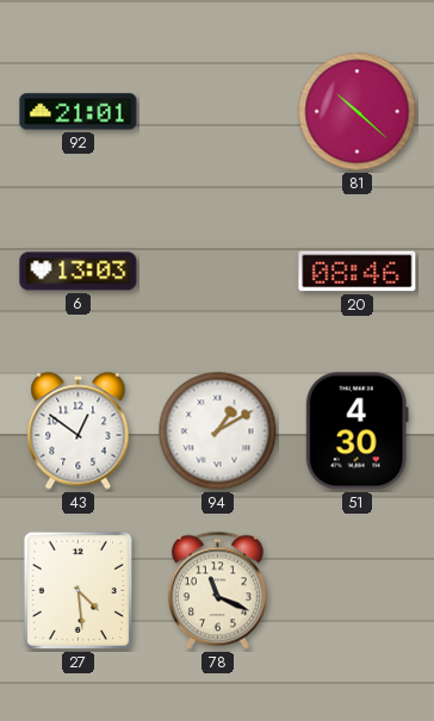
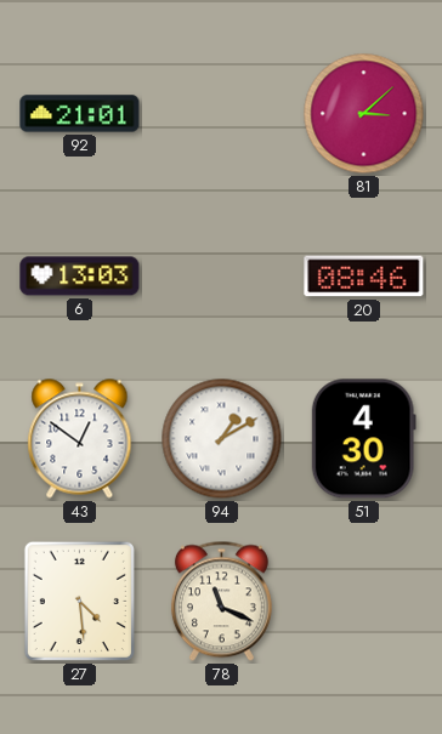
81: 10:22 -> 3:08 (364, 114)
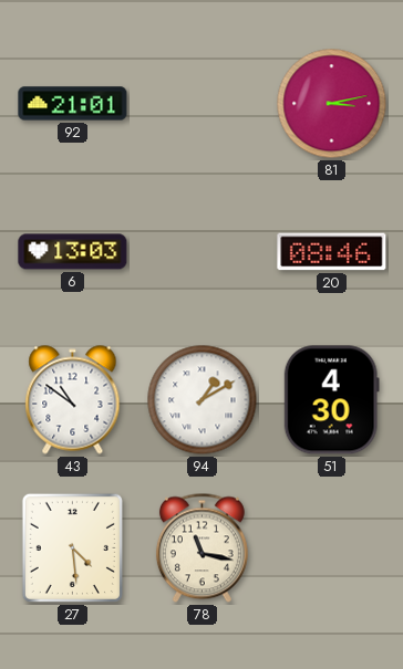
81: 3:08 -> 3:13 (332, 104)
43: 12:51 -> 10:51 (73, 400)
78: 11:19 -> 11:17 (201, 548)
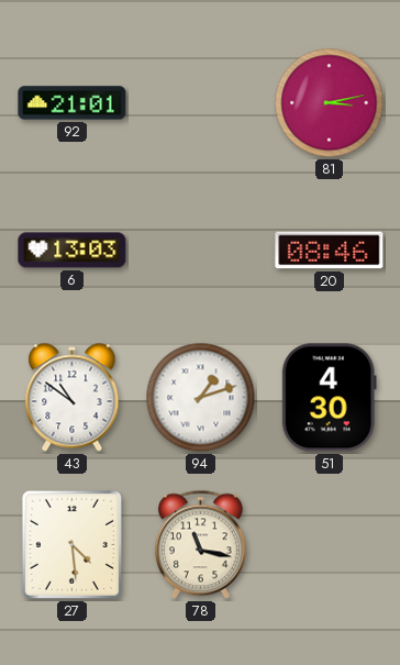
94: 1:10 -> 1:12 (201, 398)
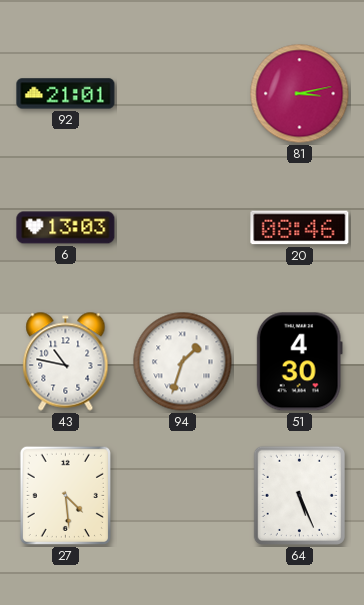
43: 10:51 -> 10:47 (66, 362)
94: 1:12 -> 1:33 (183, 362)
78: 11:17 -> none (200, 545)
64: none -> 5:26 (299, 495)
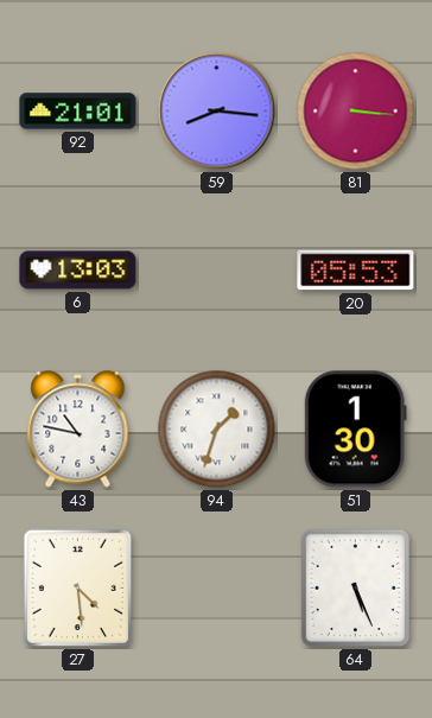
59: none -> 8:16 (217, 112)
81: 3:13 -> 3:16 (356, 112)
20: 08:46 -> 05:53 (356, 271)
51: 4:30 -> 1:30 (355, 430)
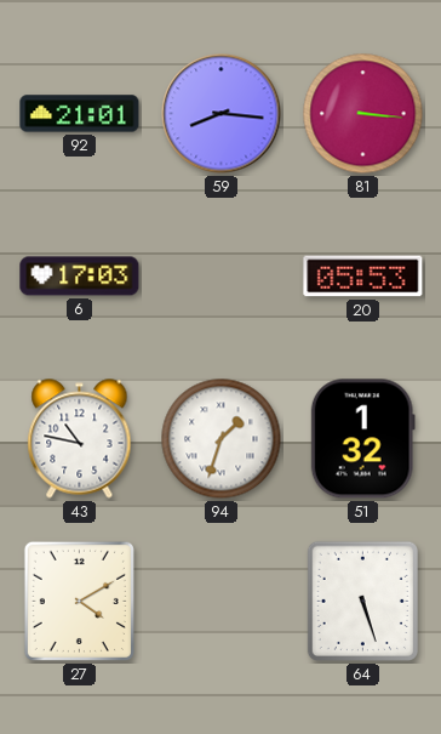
6: 13:03 -> 17:03 (80, 277)
51: 1:30 -> 1:32 (362, 439)
27: 4:29 -> 4:10 (79, 601)
64: 5:26 -> 5:27 (362, 601)
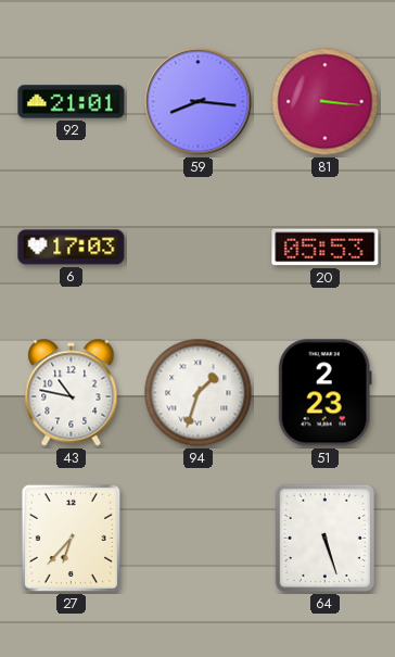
51: 1:32 -> 2:23 (324, 393)
27: 4:10 -> 6:37 (71, 538)
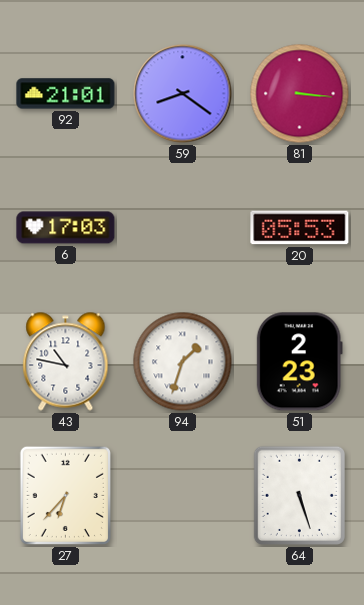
59: 8:16 -> 8:21 (183, 94)
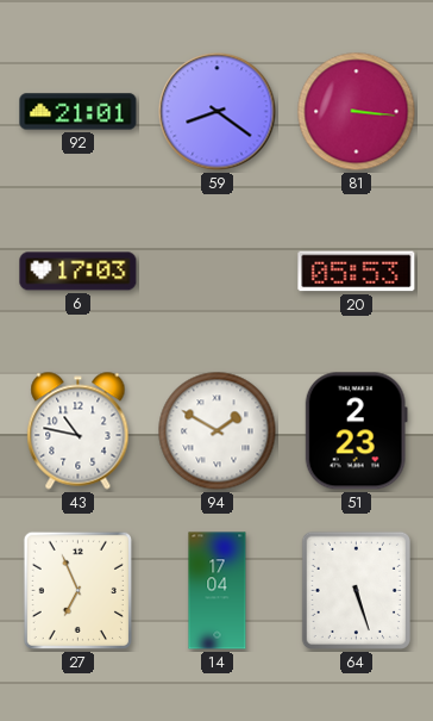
94: 1:33 -> 1:50 (218, 431)
27: 6:37 -> 6:56 (77, 590)
14: none -> 17:04 (218, 591)
